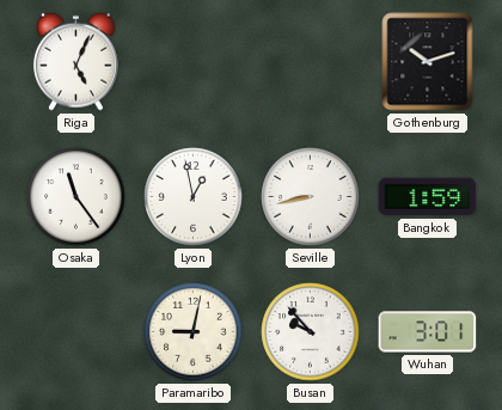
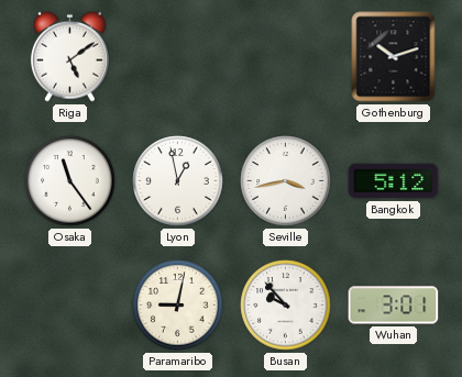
Riga: 5:04 -> 5:09 (69, 56)
Seville: 8:43 -> 3:43 (286, 181)
Bangkok: 1:59 -> 5:12 (394, 181)
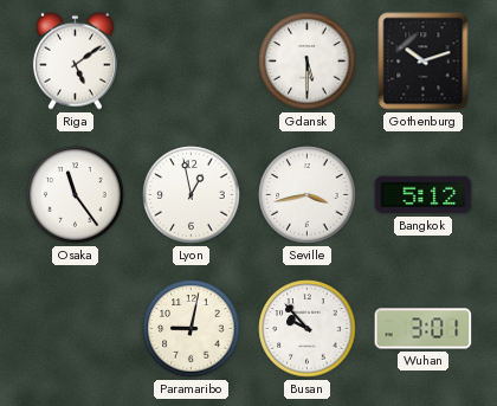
Gdansk: none -> 5:30 (308, 62)
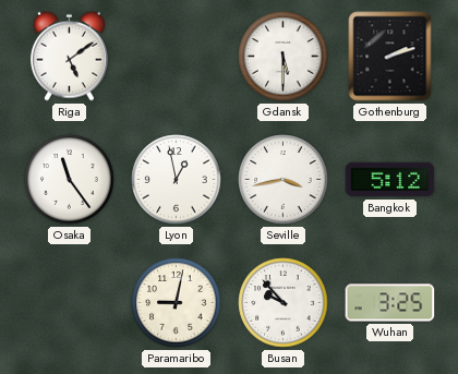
Gothenburg: 10:12 -> 2:12 (390, 57)
Wuhan: 3:01 -> 3:25 (390, 303)
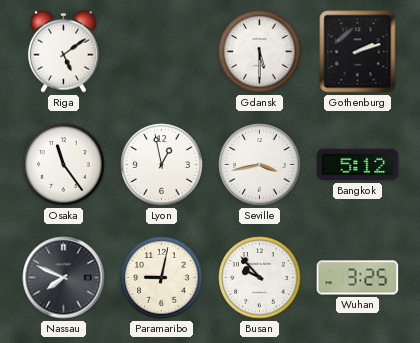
Nassau: none -> 7:49 (64, 278)
